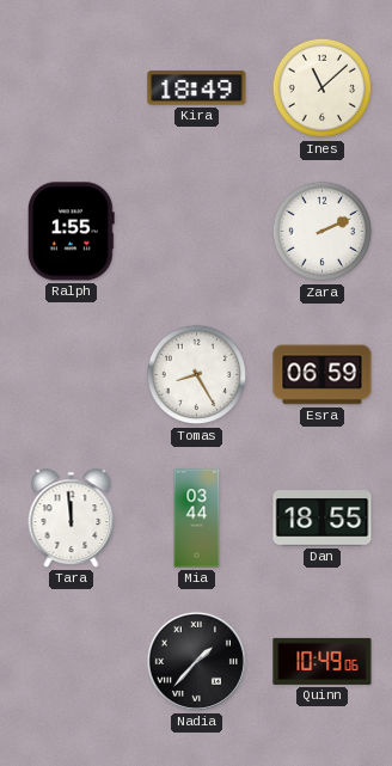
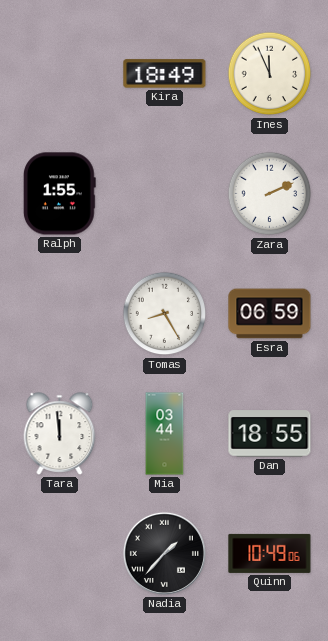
Ines: 11:08 -> 11:56 (270, 74)
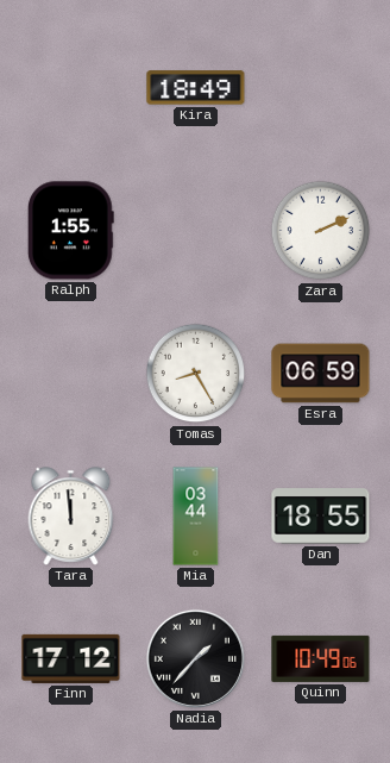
Ines: 11:56 -> none (270, 74)
Finn: none -> 17:12 (71, 658)
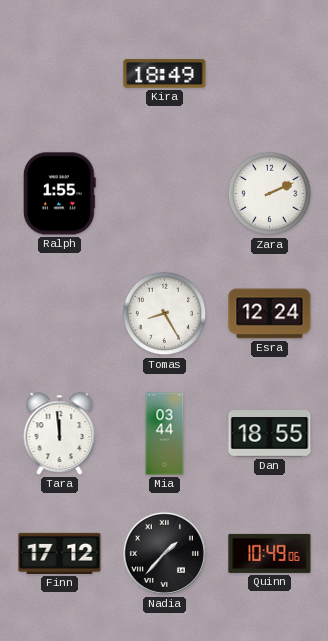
Esra: 06:59 -> 12:24 (270, 314)
